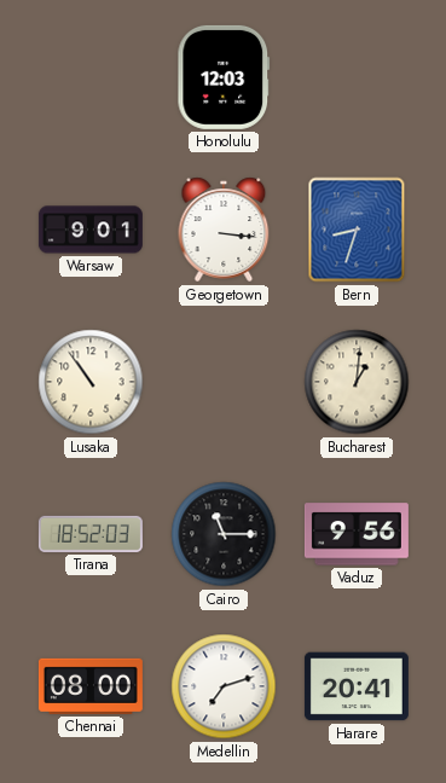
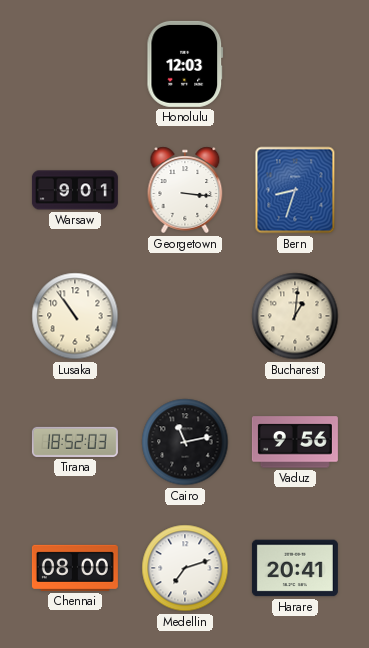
Cairo: 11:15 -> 11:13 (185, 442)
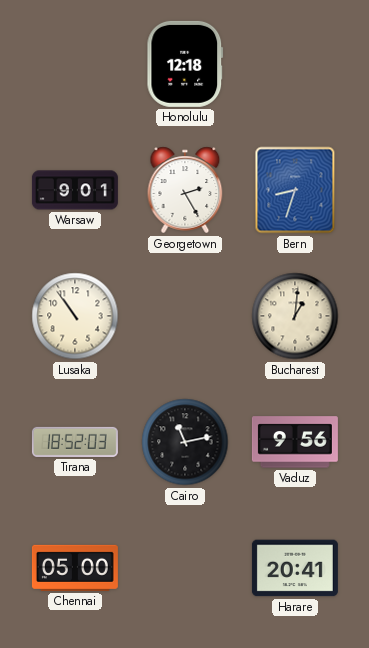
Honolulu: 12:03 -> 12:18 (185, 64)
Georgetown: 3:16 -> 2:25 (185, 190)
Chennai: 08:00 -> 05:00 (75, 568)
Medellin: 7:12 -> none (185, 568)
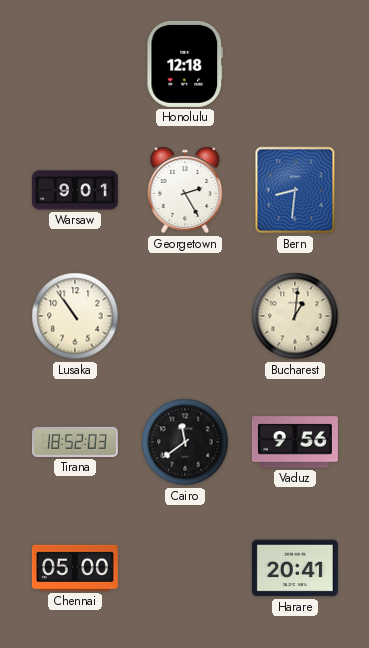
Bern: 8:33 -> 8:31 (295, 190)
Cairo: 11:13 -> 11:39 (185, 442)
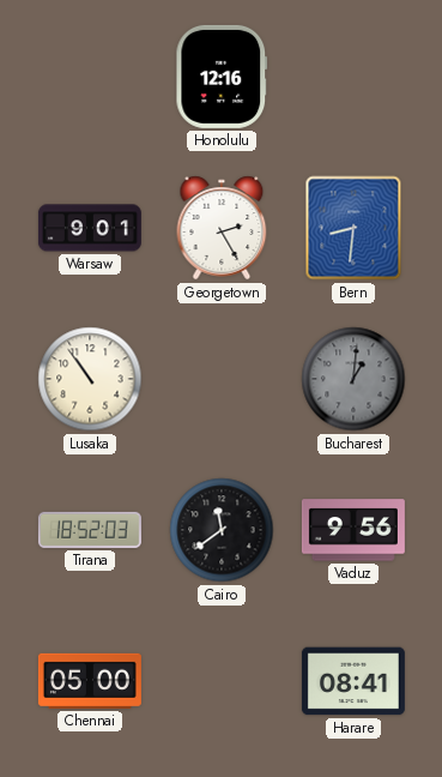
Honolulu: 12:18 -> 12:16 (222, 77)
Bucharest dial: cream -> grey (353, 379)
Harare: 20:41 -> 08:41 (353, 681)
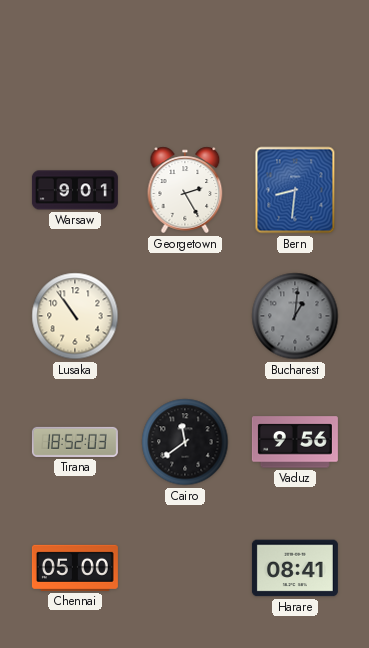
Honolulu: 12:16 -> none (222, 77)
